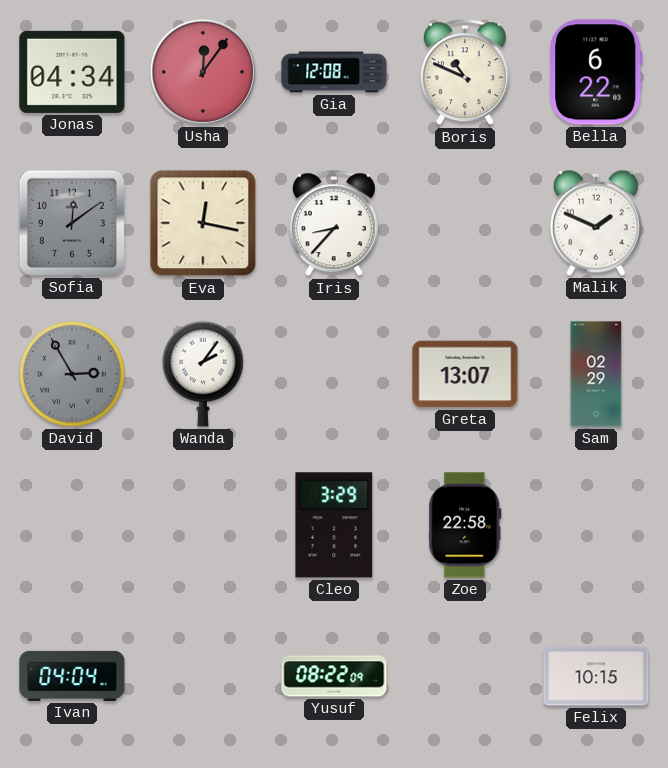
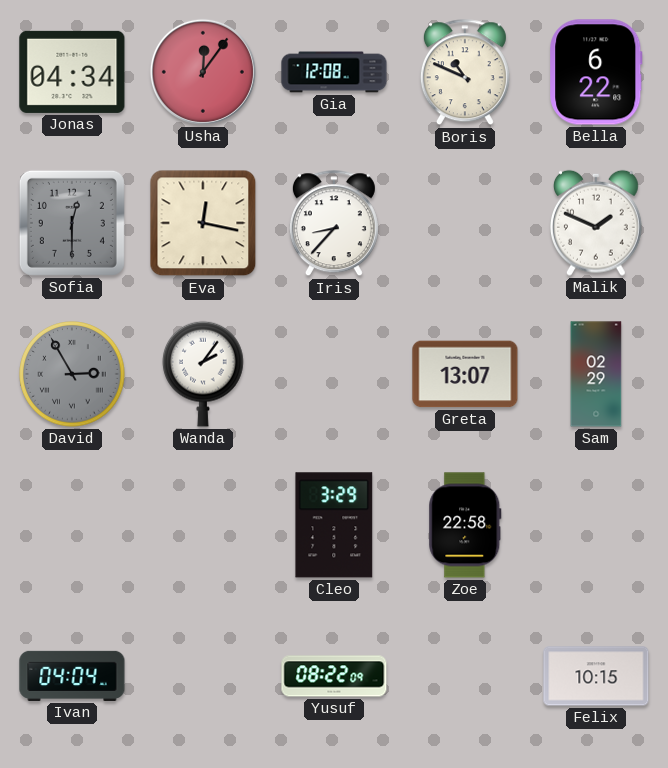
Sofia: 12:09 -> 12:30 (72, 223)
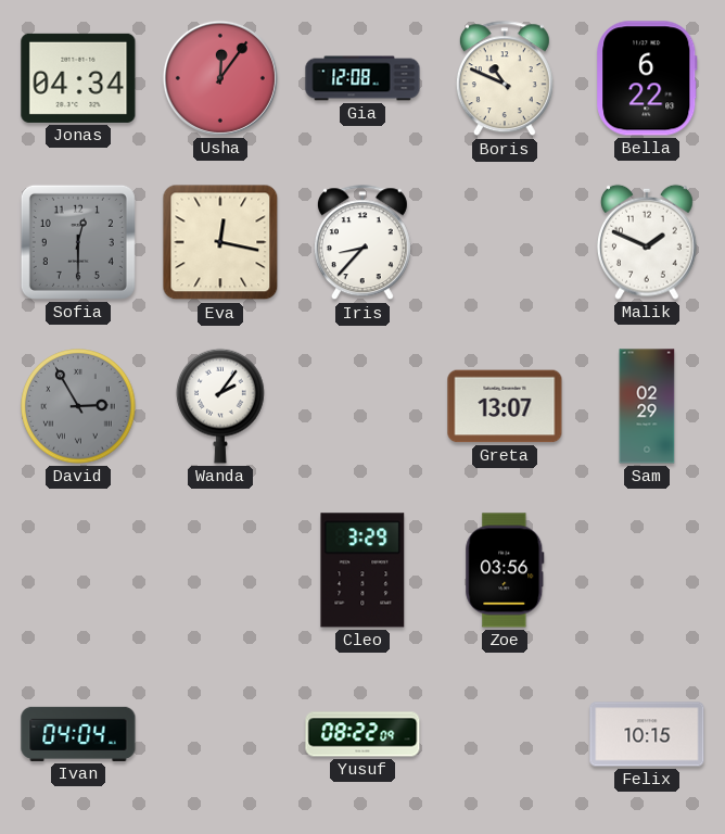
Zoe: 22:58 -> 03:56 (505, 570)
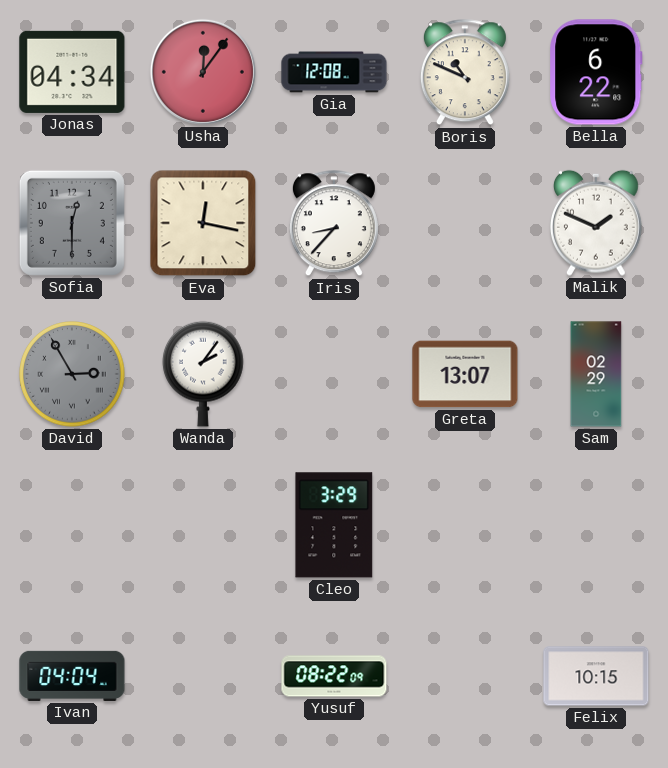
Zoe: 03:56 -> none (505, 570)
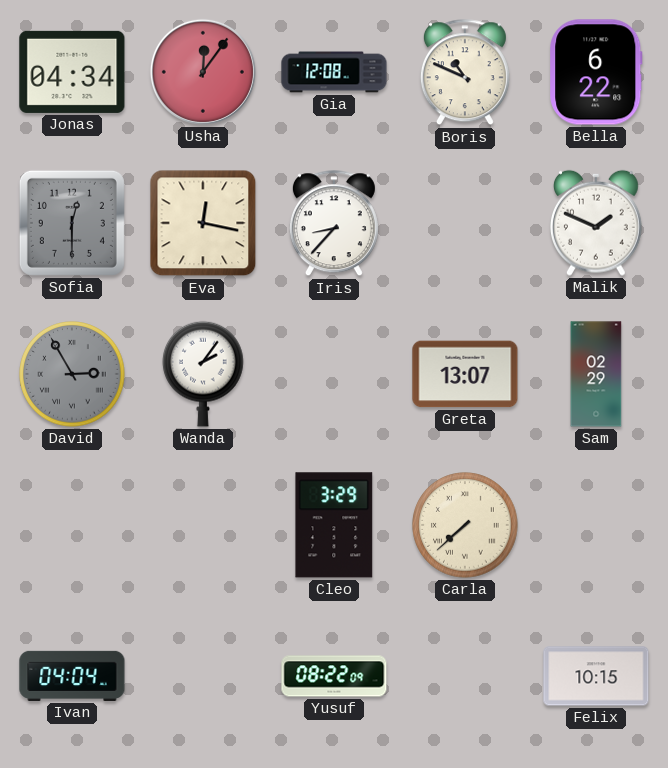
Carla: none -> 7:38 (465, 525)
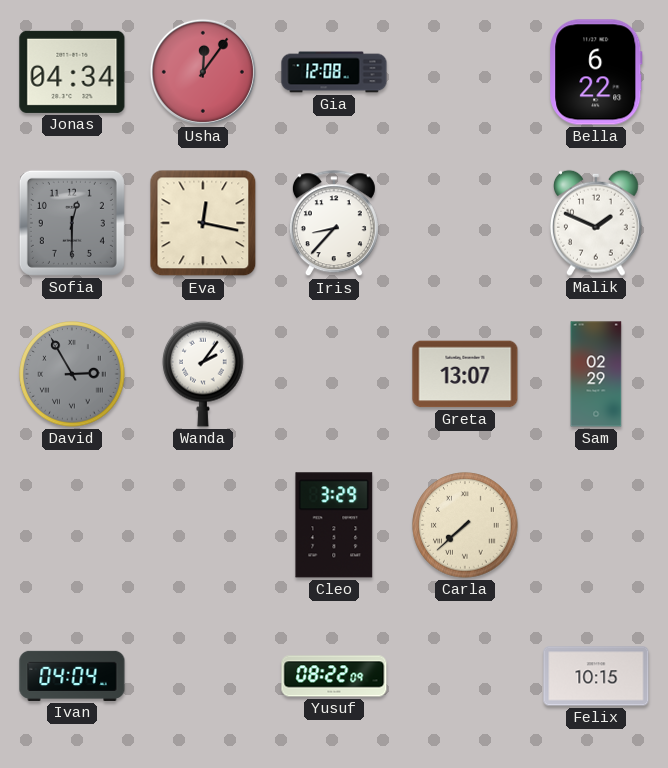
Boris: 10:49 -> none (465, 73)
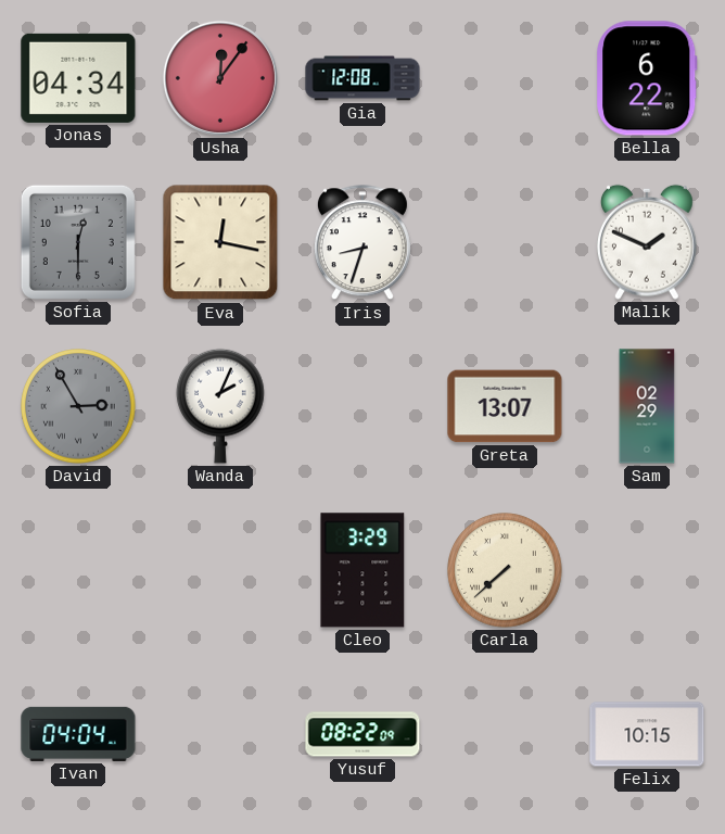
Iris: 8:37 -> 8:33 (362, 243)
Wanda: 2:06 -> 2:04 (220, 406)
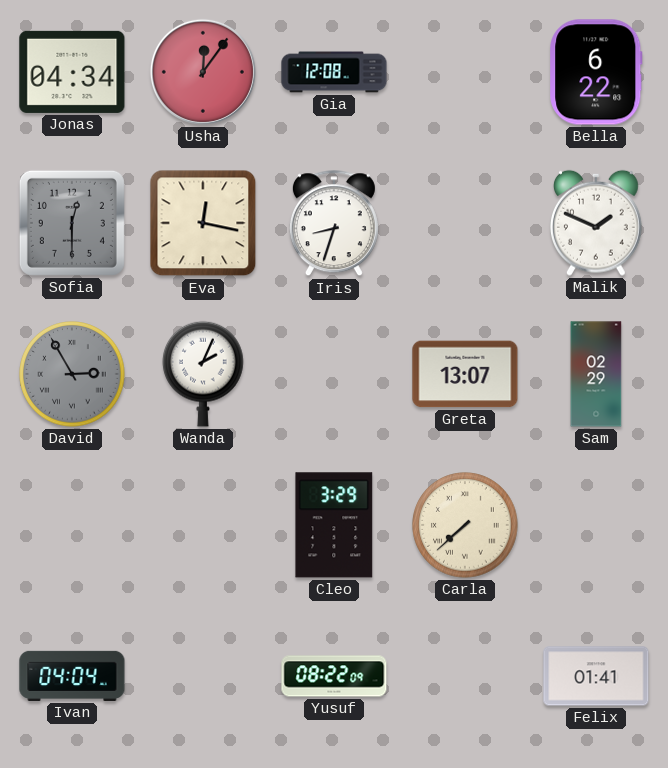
Felix: 10:15 -> 01:41 (596, 676)
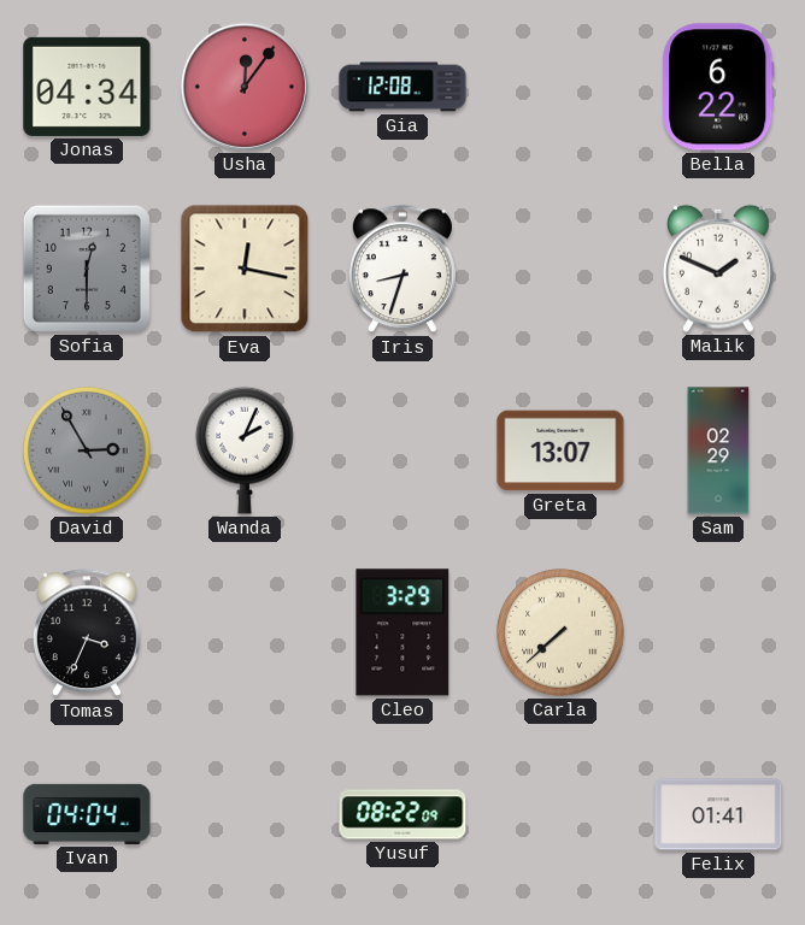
Tomas: none -> 3:34 (87, 634)
